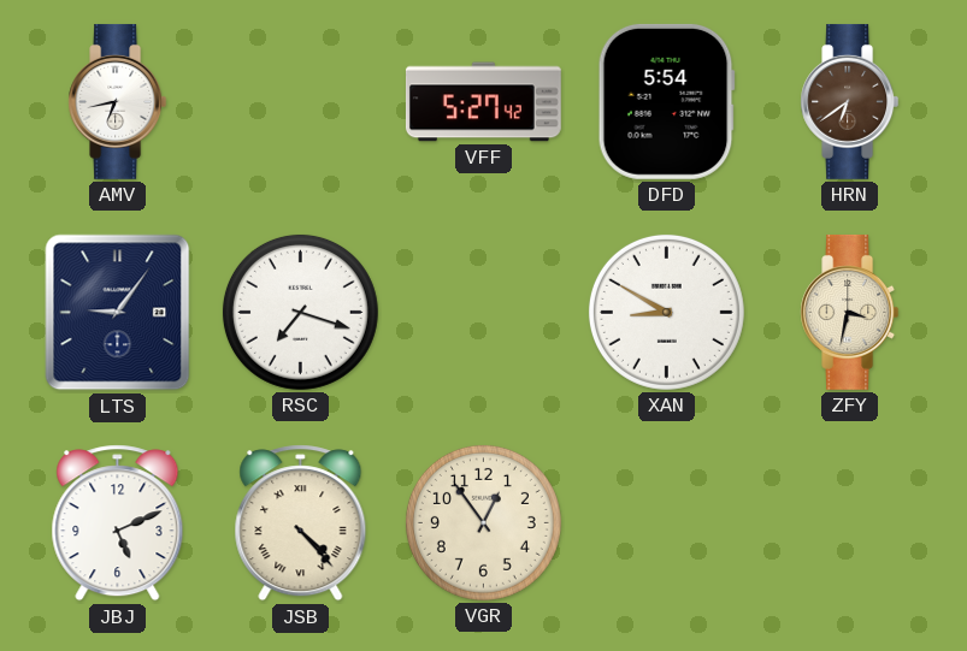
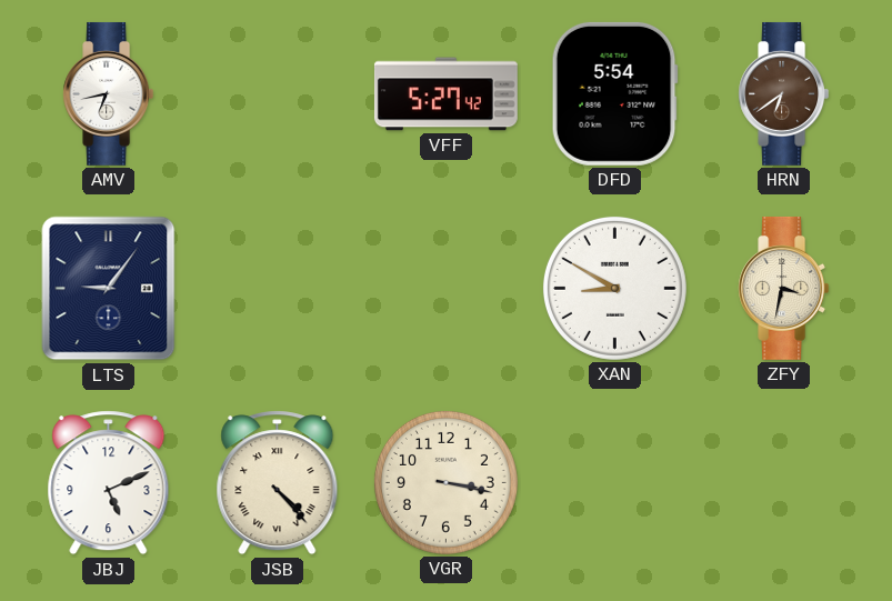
RSC: 7:18 -> none (300, 312)
VGR: 12:54 -> 3:17 (445, 482)
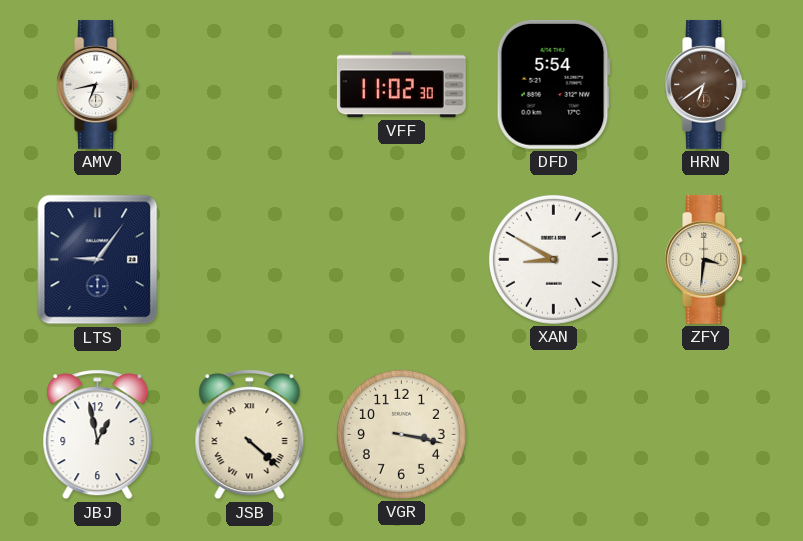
VFF: 5:27 -> 11:02 (401, 85)
ZFY: 3:32 -> 3:31 (706, 259)
JBJ: 5:11 -> 12:58 (98, 435)
JSB: 4:23 -> 4:22 (250, 435)
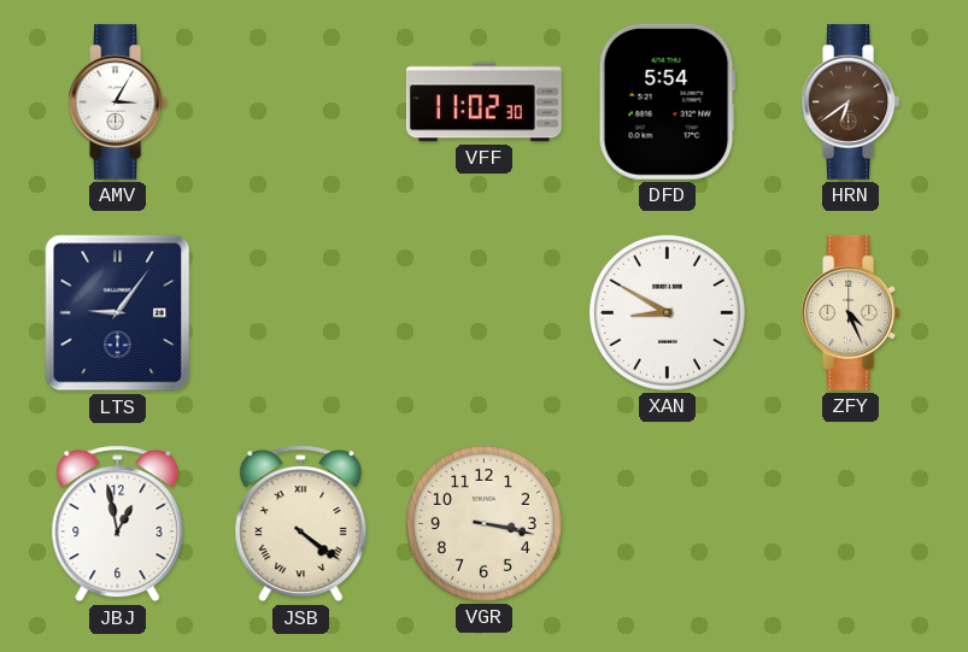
AMV: 6:43 -> 3:05 (118, 101)
ZFY: 3:31 -> 4:26 (851, 312)
JSB: 4:22 -> 4:21 (301, 524)
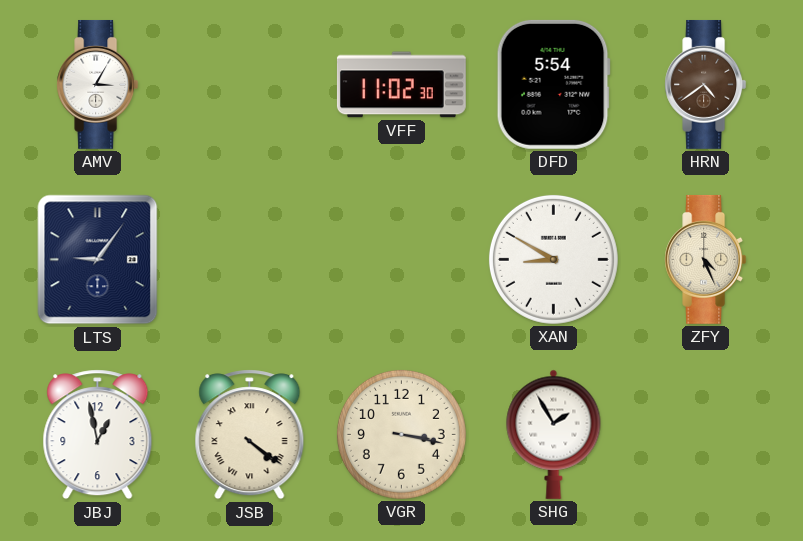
HRN: 6:39 -> 4:39 (706, 84)
SHG: none -> 1:55 (554, 434)
